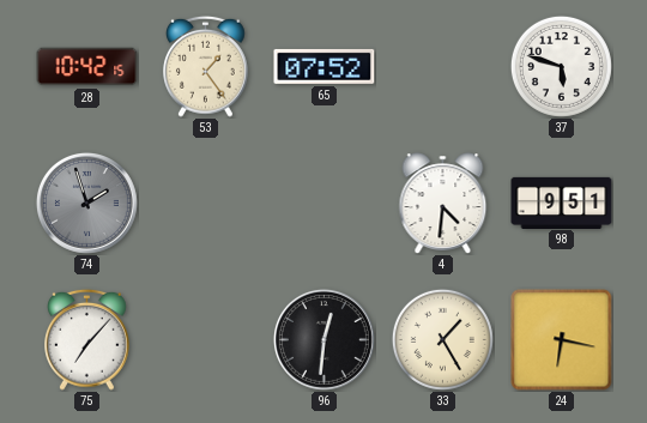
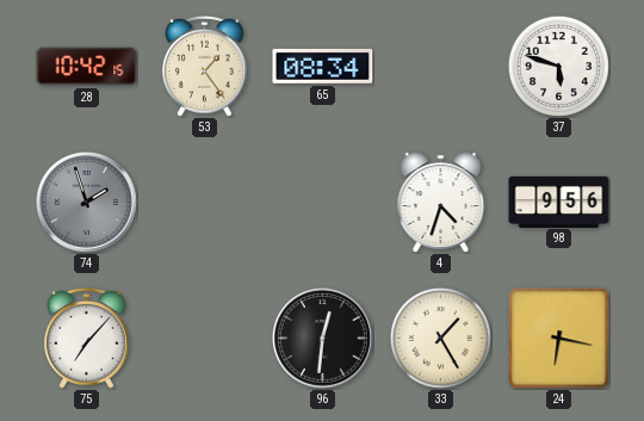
65: 07:52 -> 08:34 (323, 66)
4: 4:31 -> 4:33 (441, 203)
98: 9:51 -> 9:56 (559, 202)
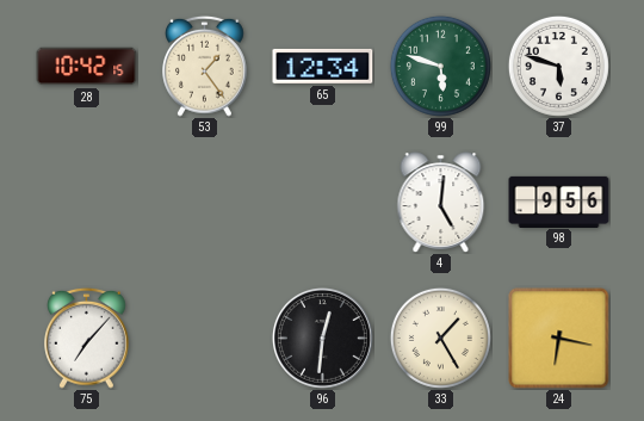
65: 08:34 -> 12:34 (323, 66)
99: none -> 5:48 (440, 66)
74: 1:57 -> none (86, 202)
4: 4:33 -> 5:01 (441, 203)
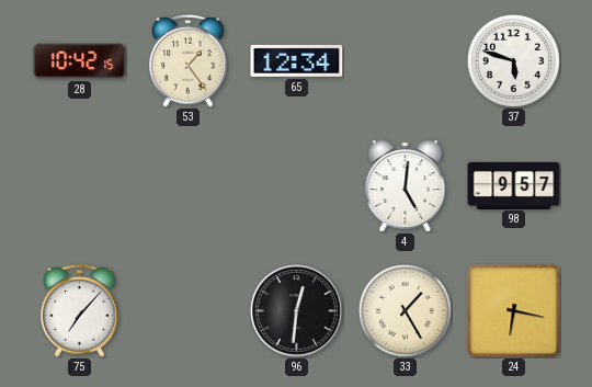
99: 5:48 -> none (440, 66)
98: 9:56 -> 9:57 (514, 185)
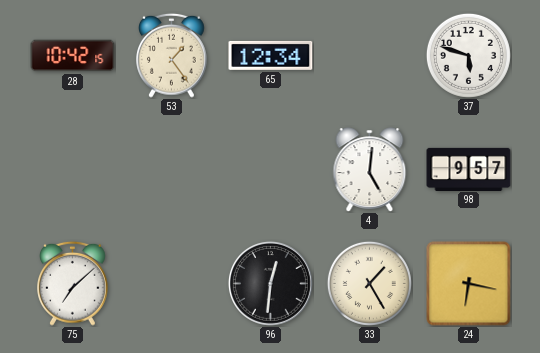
75: 7:07 -> 7:08 (73, 283)
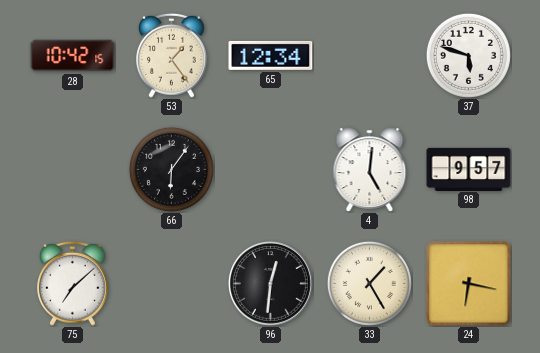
66: none -> 6:06 (171, 169)
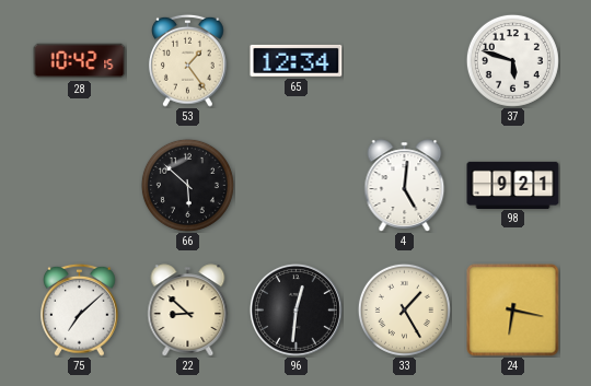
66: 6:06 -> 5:52 (187, 185)
98: 9:57 -> 9:21 (513, 185)
22: none -> 8:52 (188, 311)
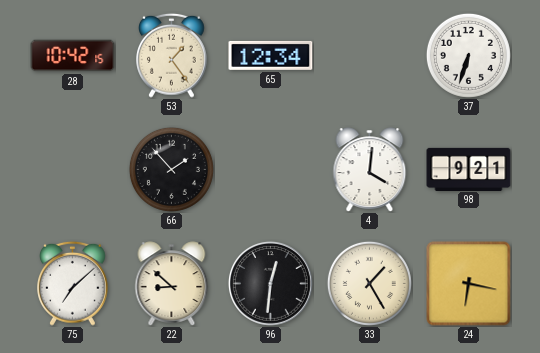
37: 5:48 -> 6:33 (468, 55)
66: 5:52 -> 1:53 (171, 169)
4: 5:01 -> 4:01 (370, 170)
